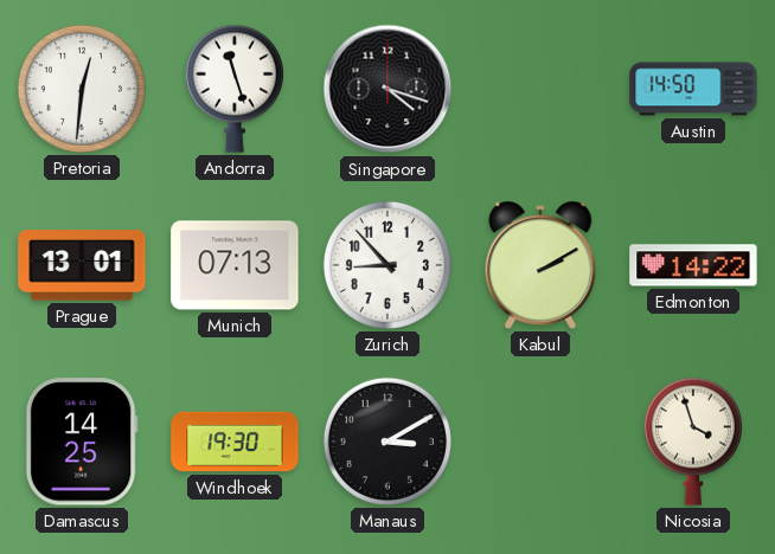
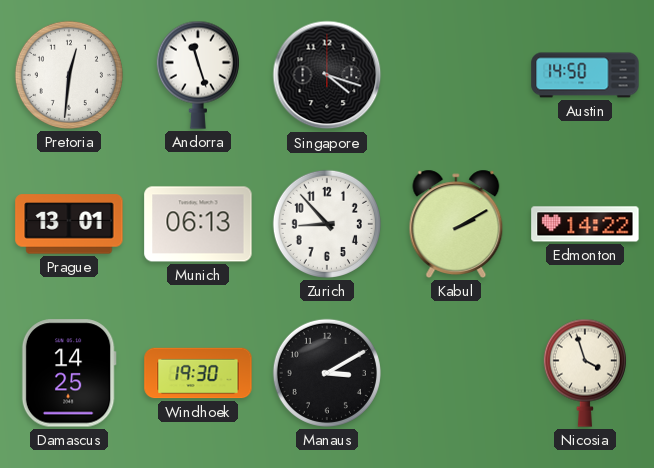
Munich: 07:13 -> 06:13 (198, 224)
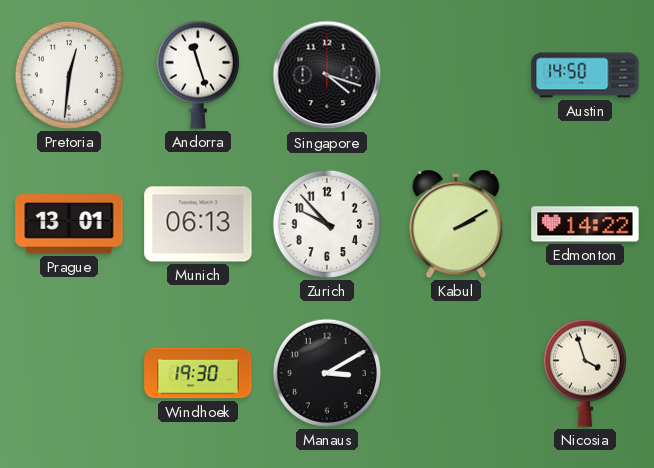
Zurich: 8:53 -> 9:53 (327, 224)
Damascus: 14:25 -> none (69, 373)
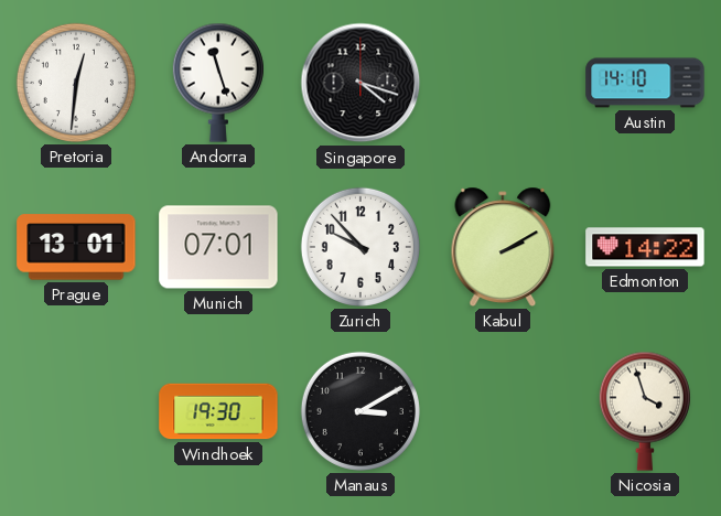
Austin: 14:50 -> 14:10 (645, 83)
Munich: 06:13 -> 07:01 (218, 247)
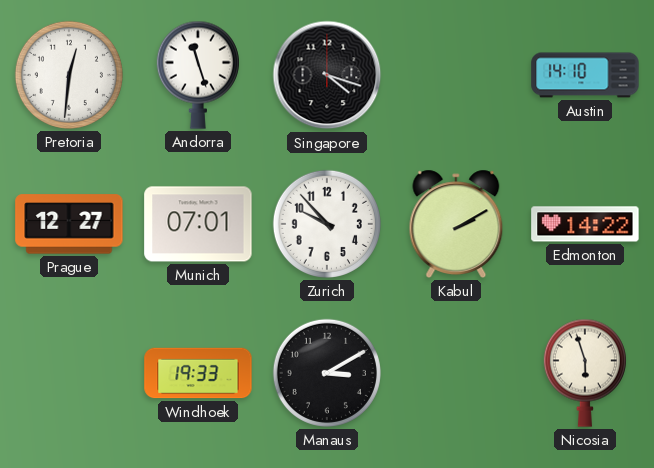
Prague: 13:01 -> 12:27 (69, 224)
Windhoek: 19:30 -> 19:33 (198, 373)
Nicosia: 3:57 -> 5:57 (585, 373)
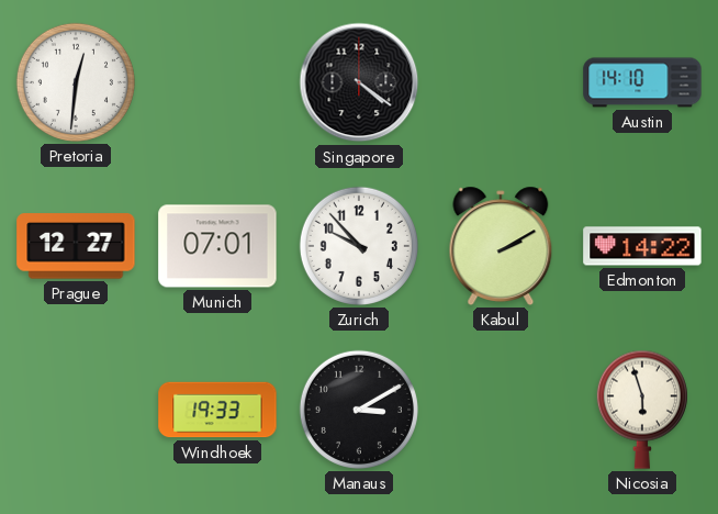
Andorra: 11:27 -> none (198, 75)
Singapore: 4:18 -> 4:21 (359, 82)
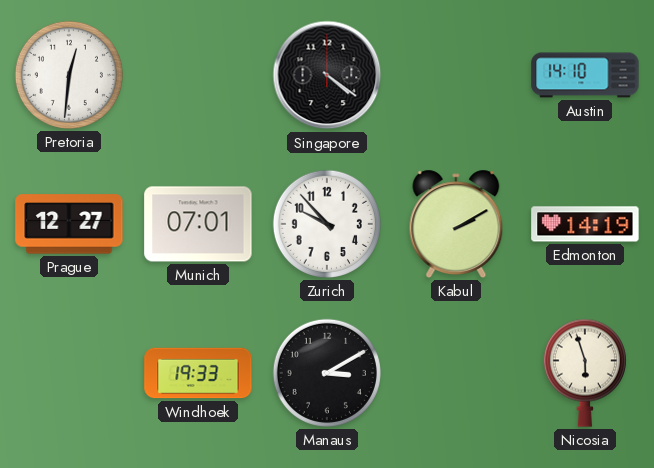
Edmonton: 14:22 -> 14:19 (585, 224)
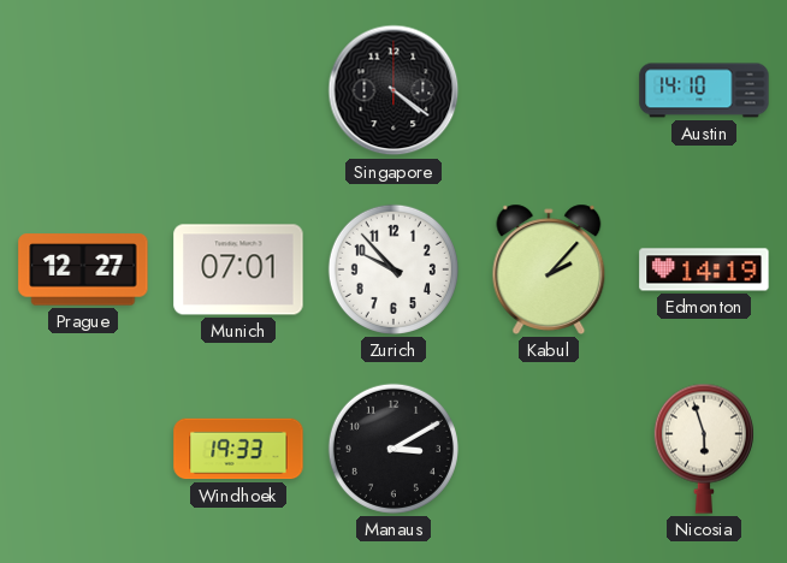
Pretoria: 12:31 -> none (69, 75)
Kabul: 2:10 -> 2:07 (549, 269)
